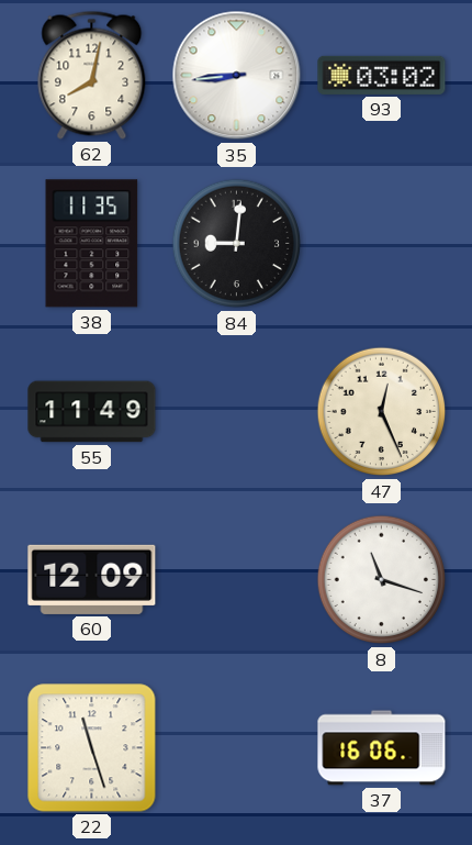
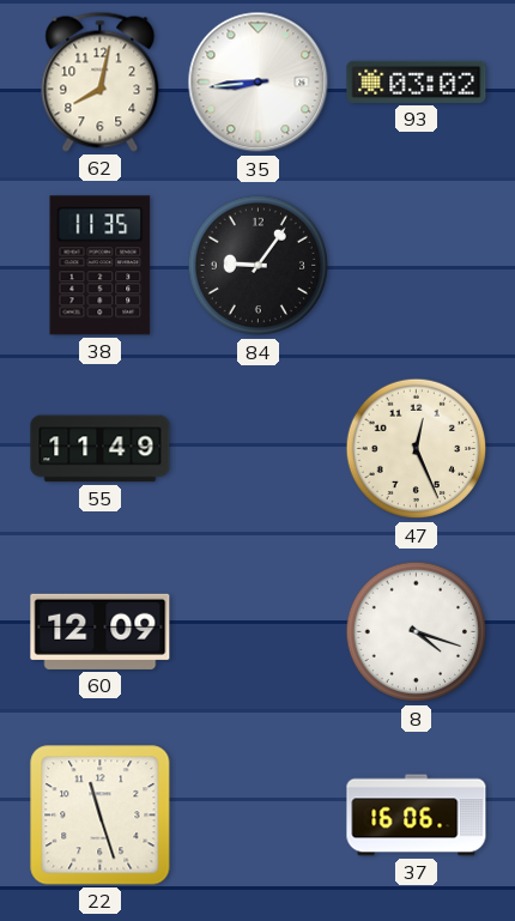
84: 9:01 -> 9:06 (259, 266)
8: 11:18 -> 4:18 (417, 632)
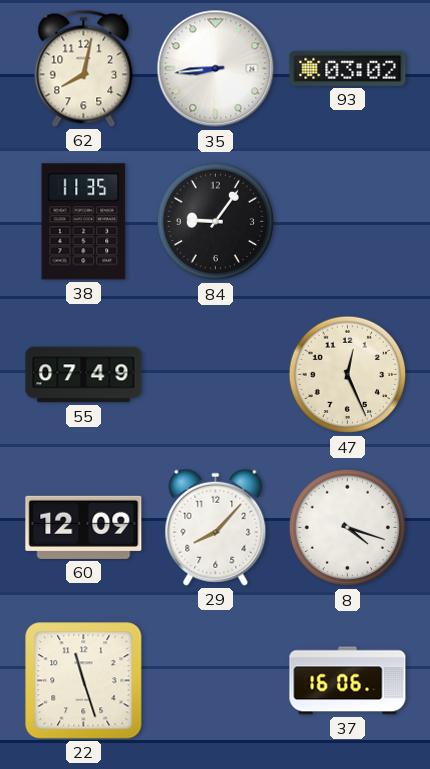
55: 11:49 -> 07:49 (84, 375)
29: none -> 8:07 (216, 527)
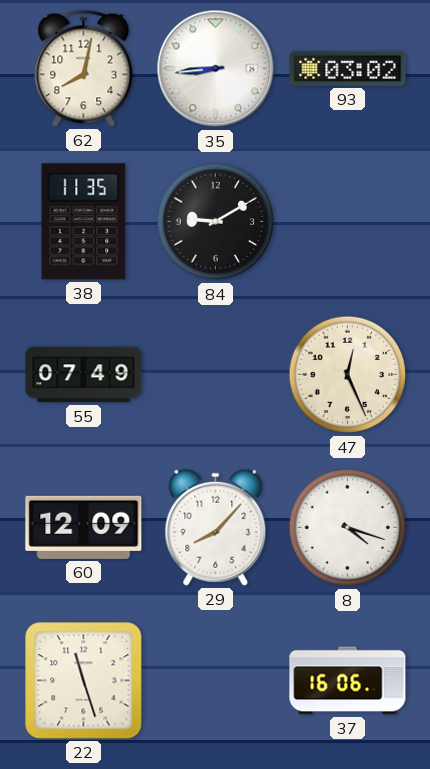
84: 9:06 -> 9:10 (216, 222)
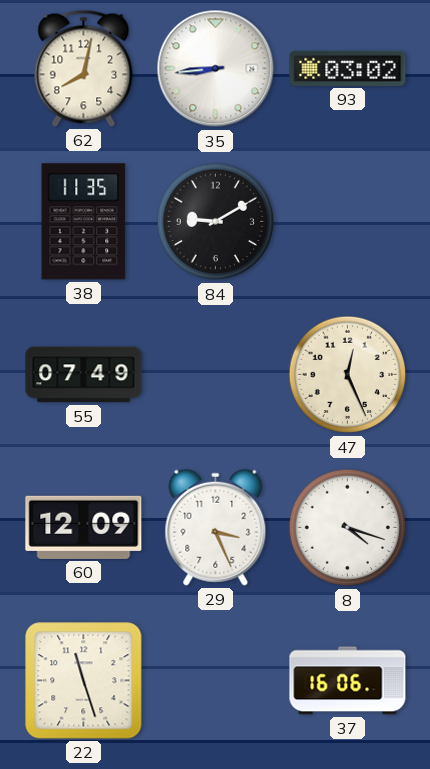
29: 8:07 -> 3:26 (216, 527)
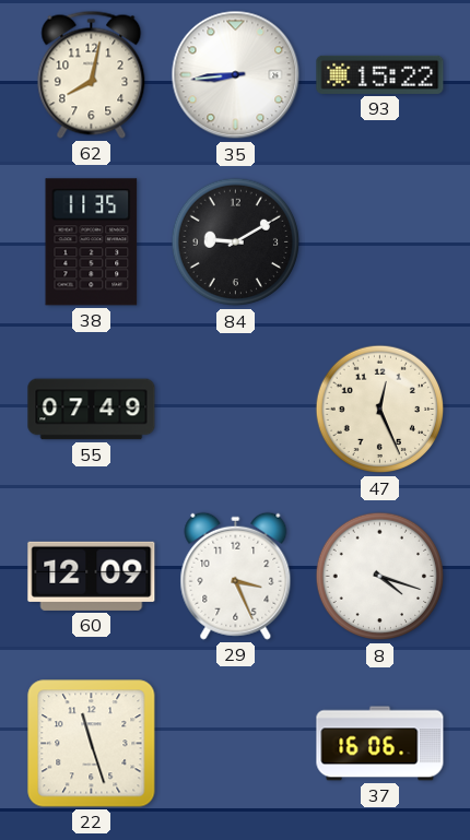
93: 03:02 -> 15:22 (380, 74)
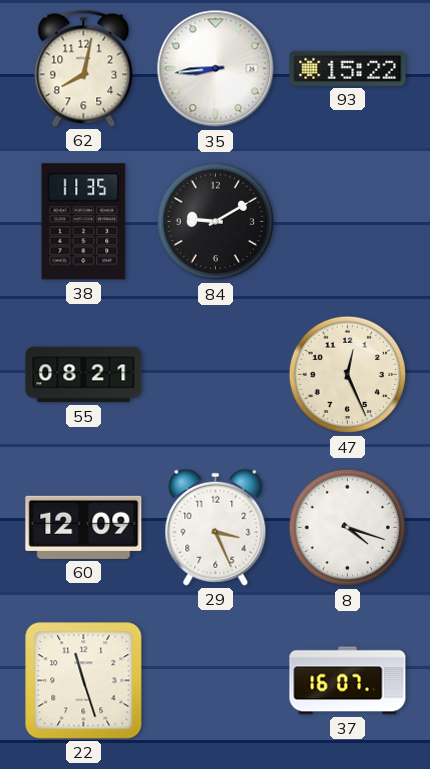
55: 07:49 -> 08:21 (84, 375)
37: 16:06 -> 16:07 (348, 681)
